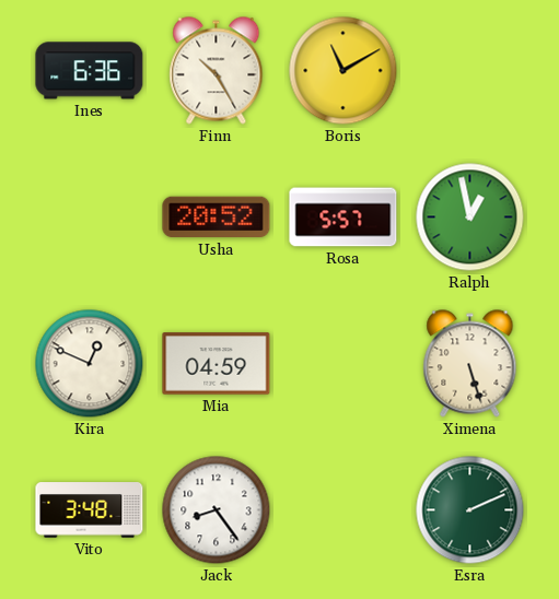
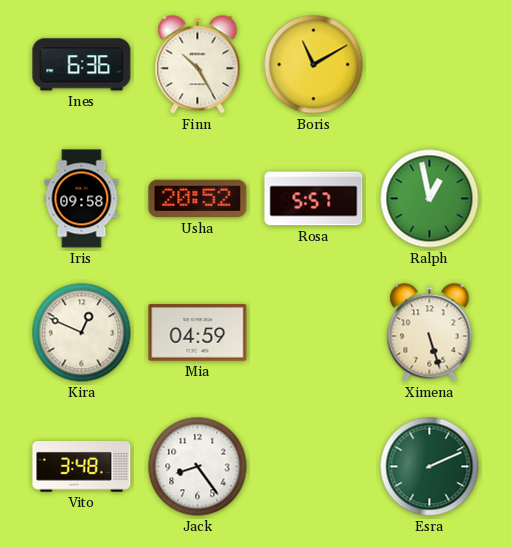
Iris: none -> 09:58 (82, 199)
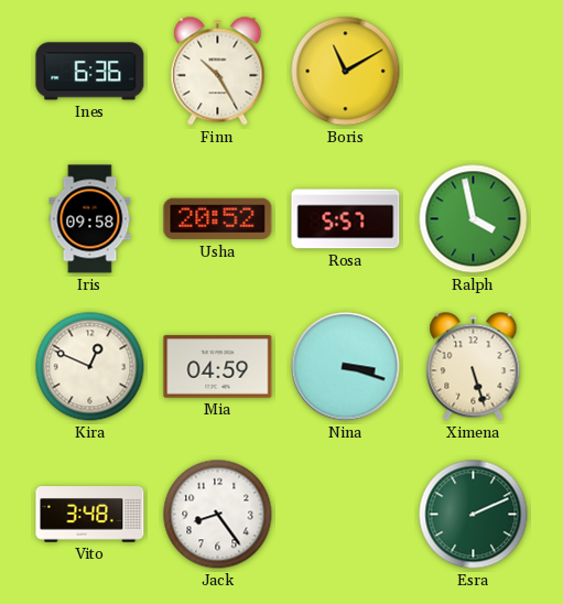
Ralph: 12:58 -> 3:58 (474, 219)
Nina: none -> 3:18 (346, 367)
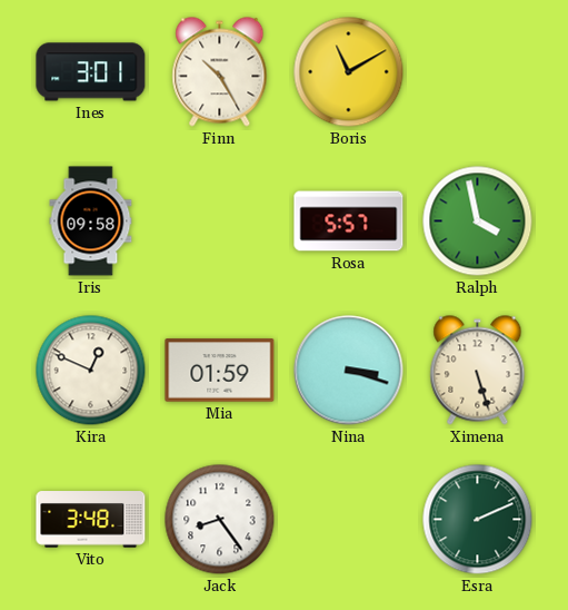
Ines: 6:36 -> 3:01 (91, 72)
Usha: 20:52 -> none (218, 219)
Mia: 04:59 -> 01:59 (220, 371)
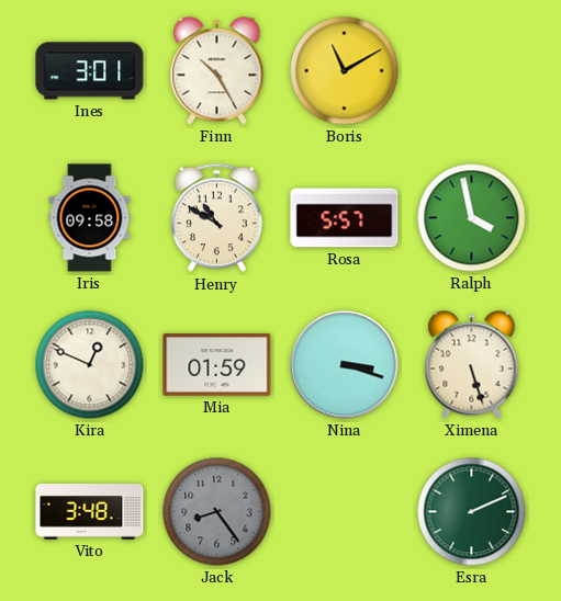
Henry: none -> 10:50 (216, 218)
Jack dial: white -> grey (217, 512)
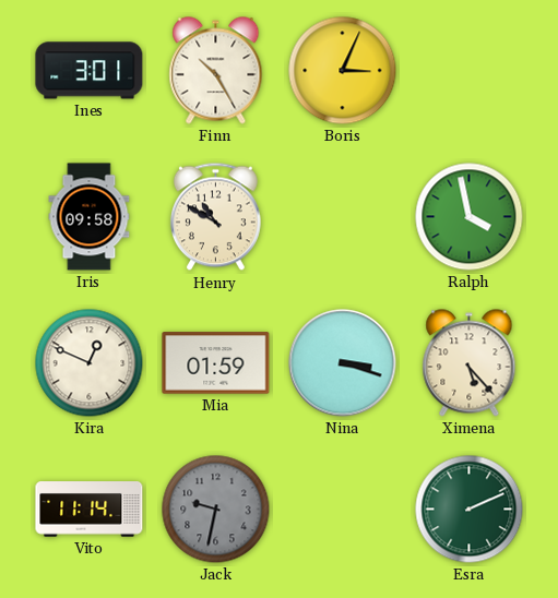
Boris: 11:10 -> 3:04 (343, 71)
Rosa: 5:57 -> none (345, 218)
Ximena: 5:27 -> 5:23 (470, 363)
Vito: 3:48 -> 11:14 (90, 510)
Jack: 8:24 -> 9:32 (216, 510)
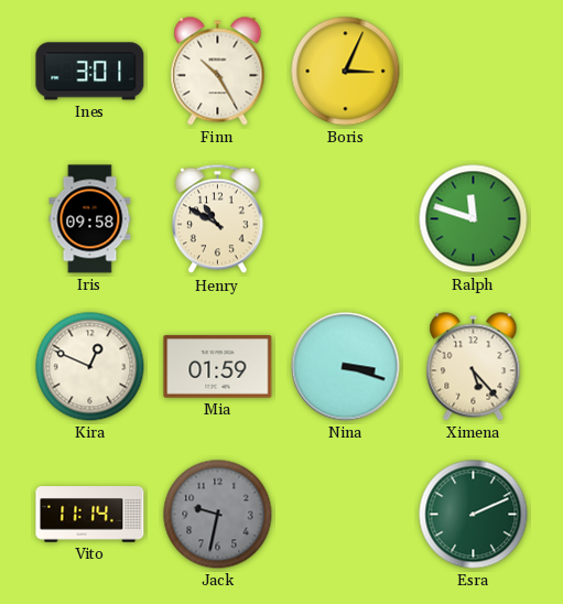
Ralph: 3:58 -> 11:48 (474, 219)
